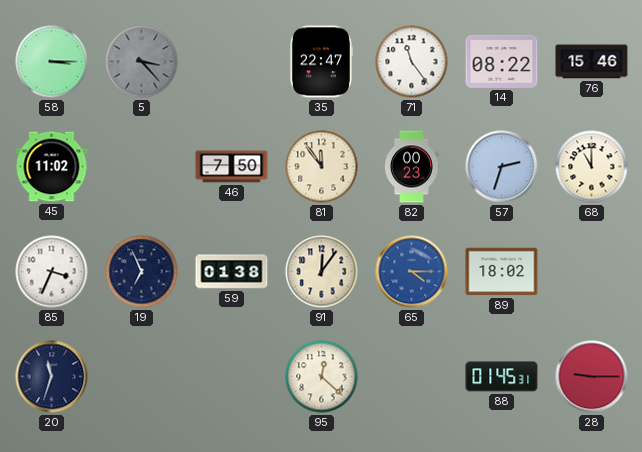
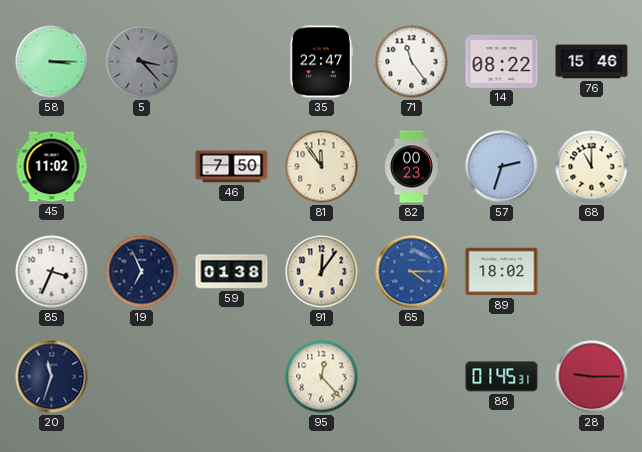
95: 12:22 -> 12:23 (322, 377)
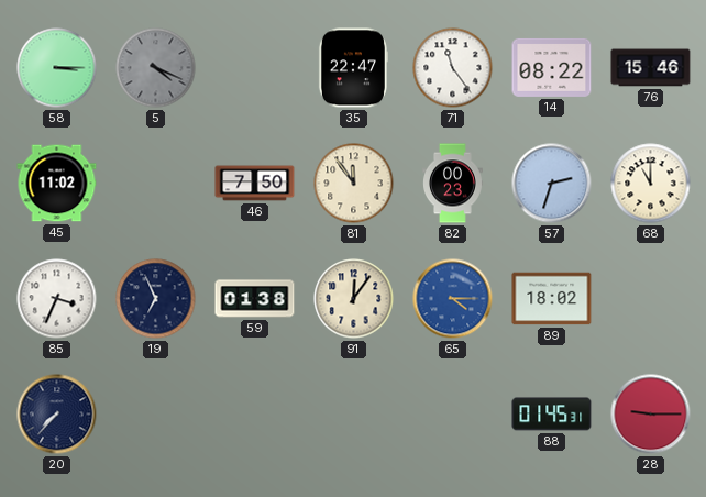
5: 3:23 -> 4:19 (156, 68)
20: 11:33 -> 7:37 (57, 415)
95: 12:23 -> none (322, 377)
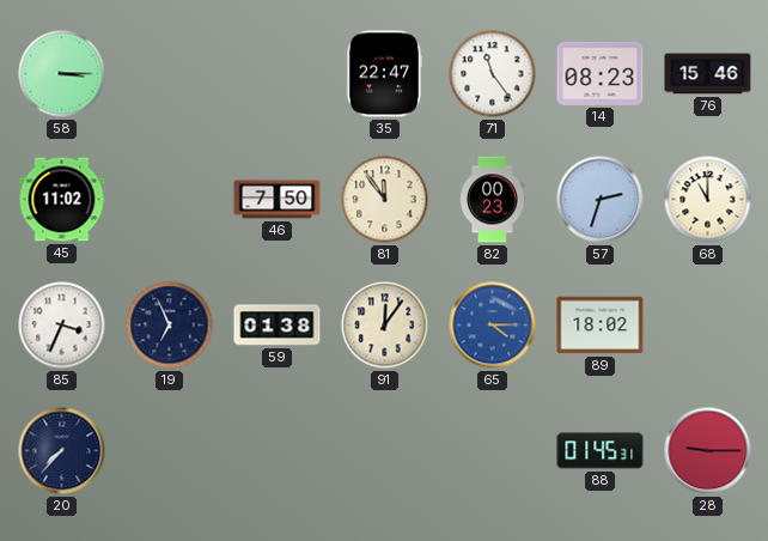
5: 4:19 -> none (156, 68)
14: 08:22 -> 08:23 (601, 73)
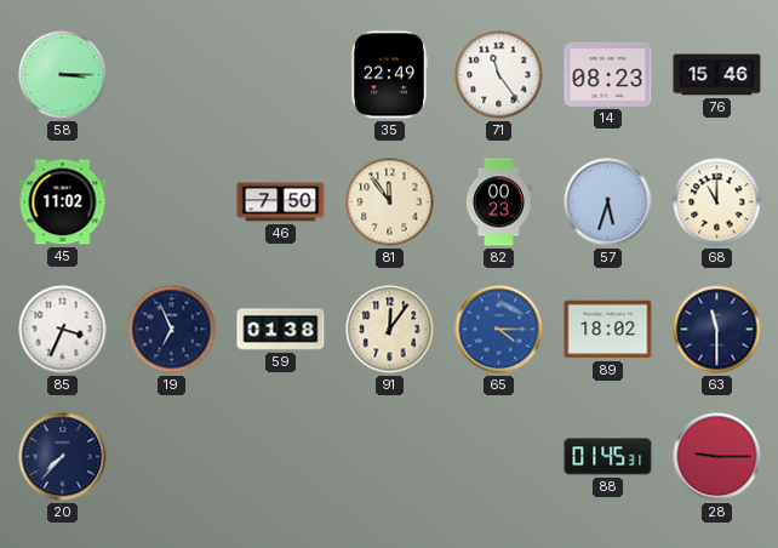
35: 22:47 -> 22:49 (389, 75)
57: 2:33 -> 5:33 (608, 202)
63: none -> 11:30 (717, 330)
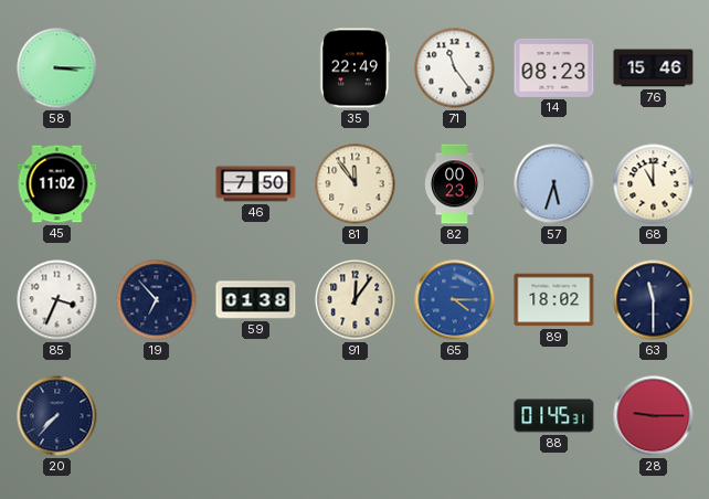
19: 6:56 -> 6:53 (157, 300)
